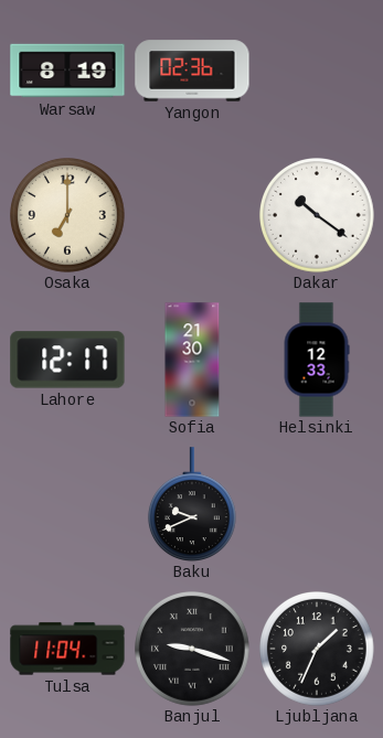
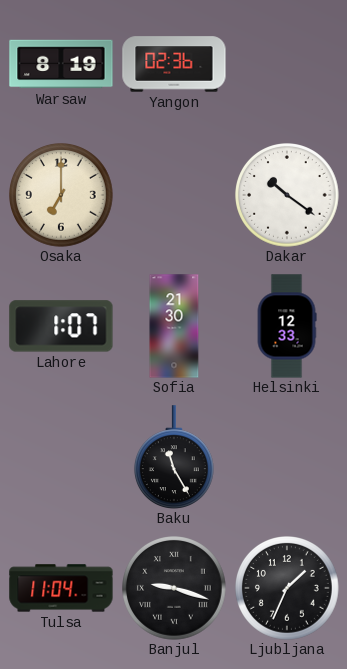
Lahore: 12:17 -> 1:07 (61, 326)
Baku: 9:41 -> 11:25 (174, 457)
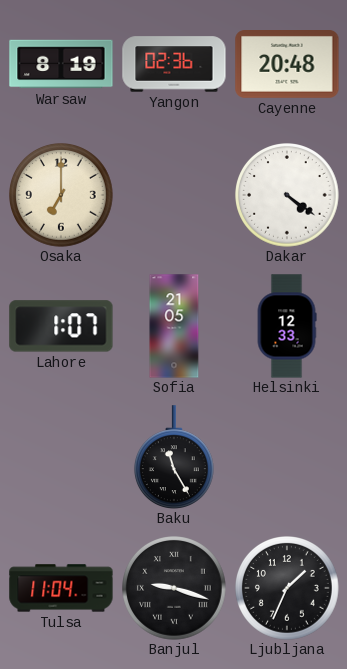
Cayenne: none -> 20:48 (287, 65)
Dakar: 10:21 -> 4:21 (288, 196)
Sofia: 21:30 -> 21:05 (174, 326)
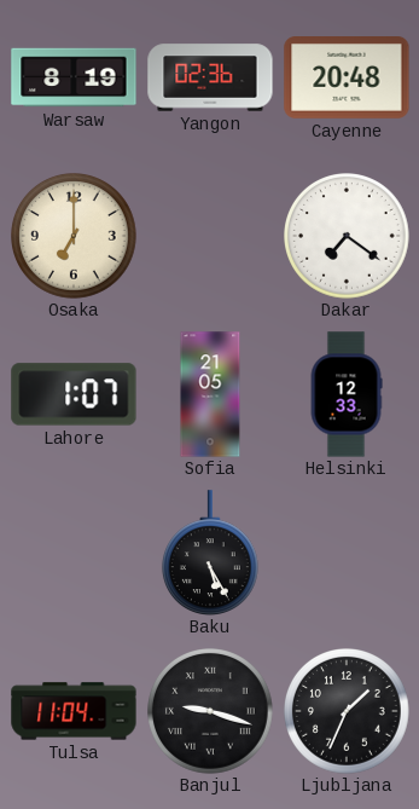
Dakar: 4:21 -> 7:21 (348, 237)
Baku: 11:25 -> 5:25 (210, 553)
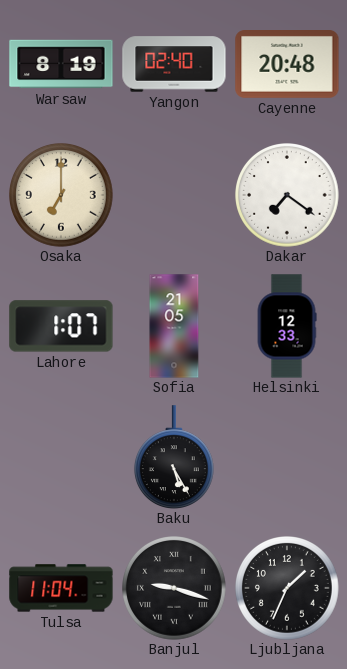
Yangon: 02:36 -> 02:40 (174, 64)
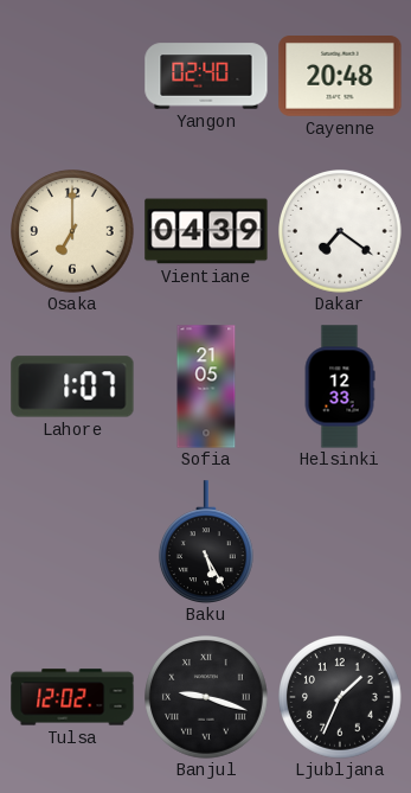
Warsaw: 8:19 -> none (61, 64)
Vientiane: none -> 04:39 (206, 231)
Tulsa: 11:04 -> 12:02 (72, 697)
